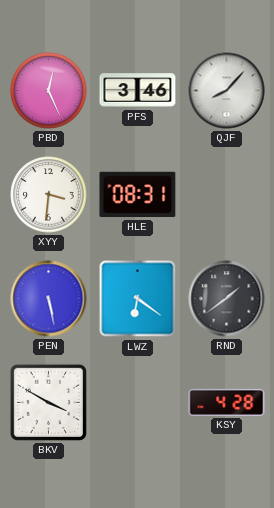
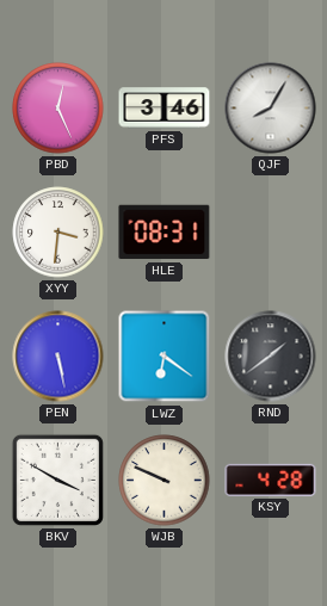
QJF: 8:07 -> 8:05 (271, 109)
WJB: none -> 9:49 (165, 481)
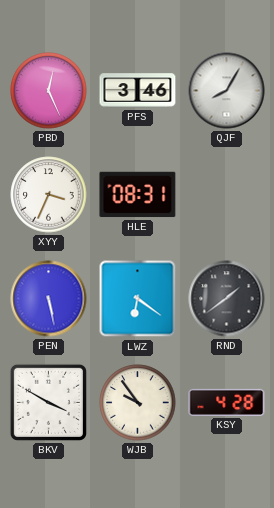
XYY: 3:31 -> 3:34 (49, 195)
WJB: 9:49 -> 9:54 (138, 403)
